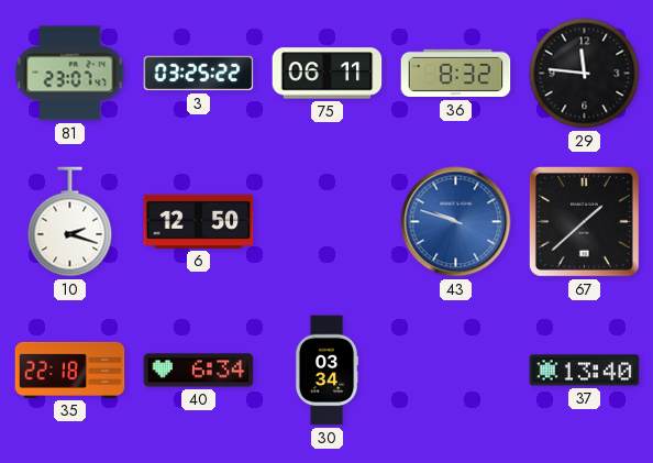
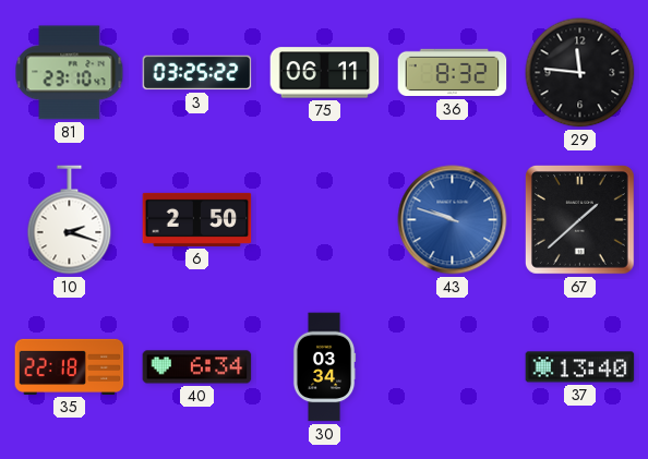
81: 23:07 -> 23:10 (70, 73)
6: 12:50 -> 2:50 (197, 219)
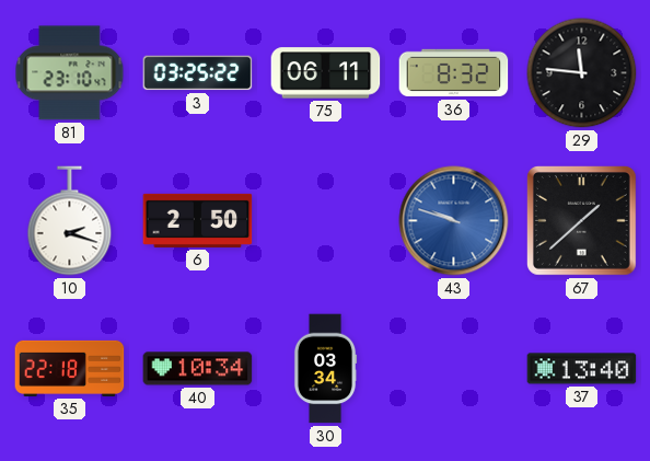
40: 6:34 -> 10:34 (198, 369)
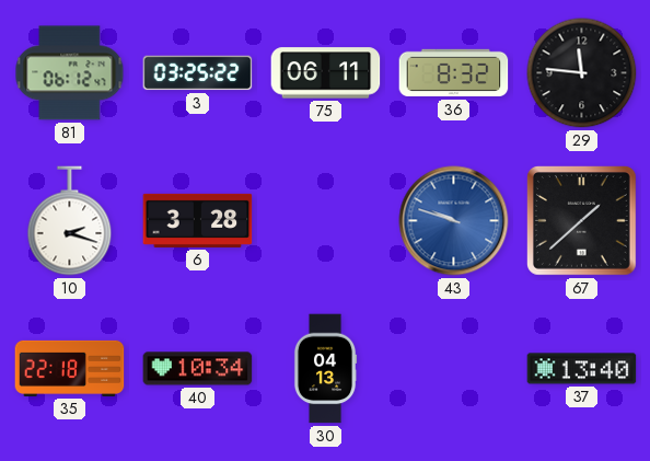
81: 23:10 -> 06:12 (70, 73)
6: 2:50 -> 3:28 (198, 220)
30: 03:34 -> 04:13 (325, 369)
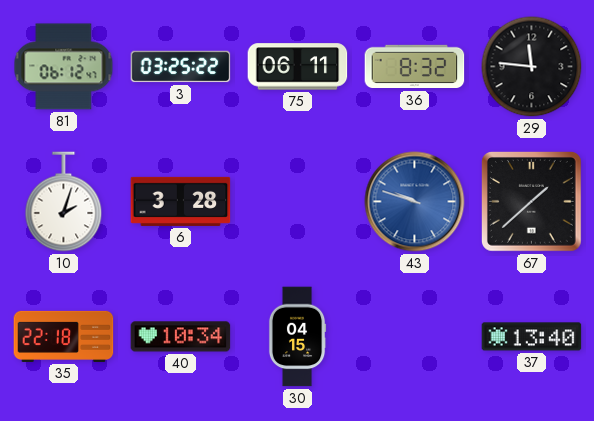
10: 2:18 -> 2:03 (64, 202)
30: 04:13 -> 04:15 (297, 337)
